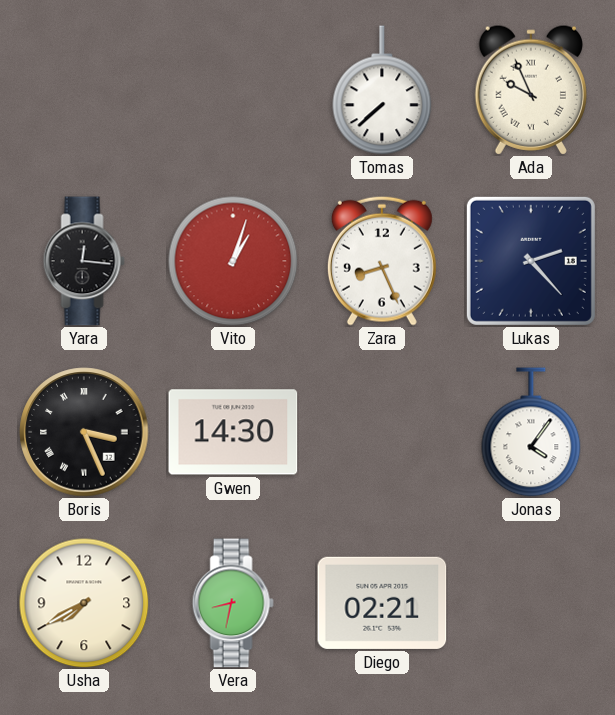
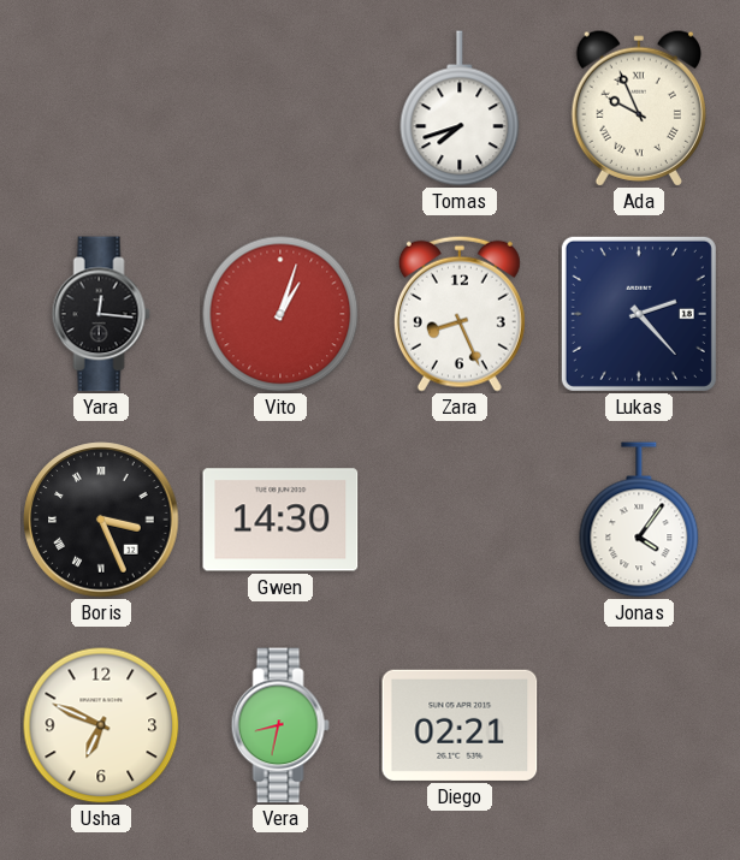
Tomas: 7:38 -> 7:42 (460, 108)
Usha: 7:40 -> 6:49 (101, 725)
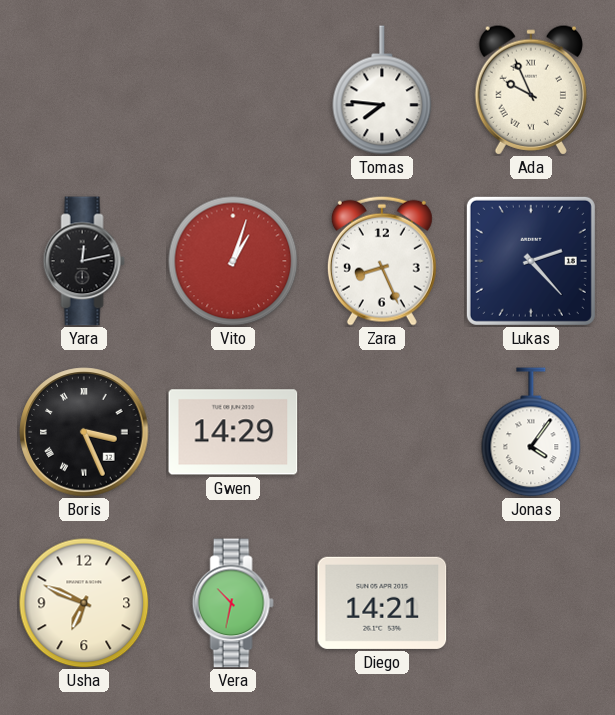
Tomas: 7:42 -> 7:46 (382, 90)
Yara: 12:16 -> 12:13 (84, 261)
Gwen: 14:30 -> 14:29 (233, 432)
Vera: 8:32 -> 10:32 (233, 603)
Diego: 02:21 -> 14:21 (382, 603)
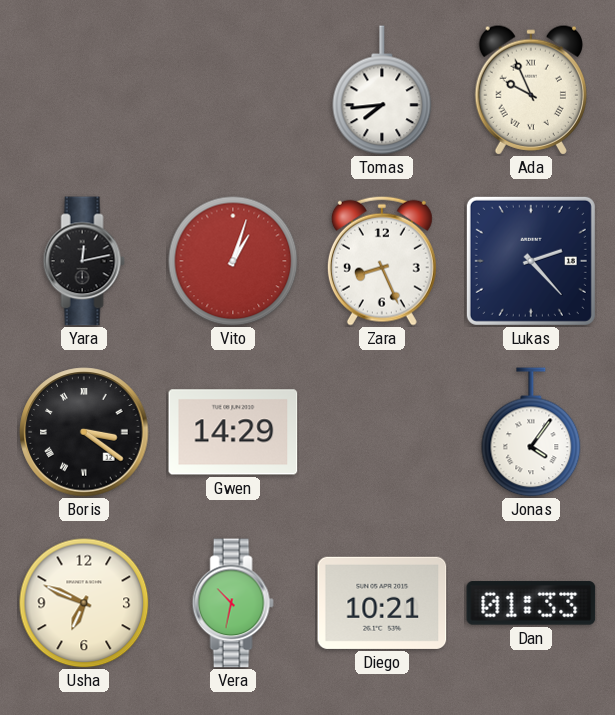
Tomas: 7:46 -> 7:44 (382, 90)
Boris: 3:26 -> 3:21 (84, 432)
Diego: 14:21 -> 10:21 (382, 603)
Dan: none -> 01:33 (531, 603)
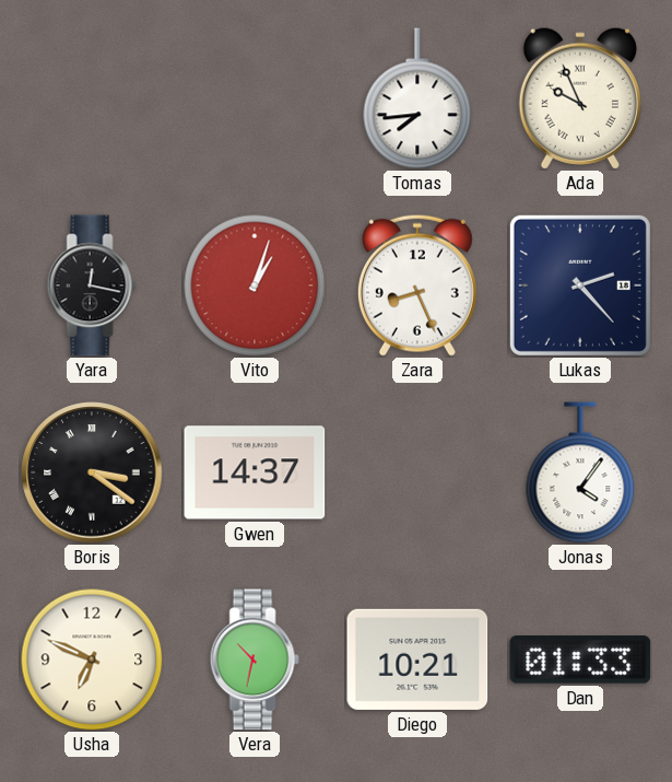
Yara: 12:13 -> 12:17 (92, 285)
Gwen: 14:29 -> 14:37 (255, 472)
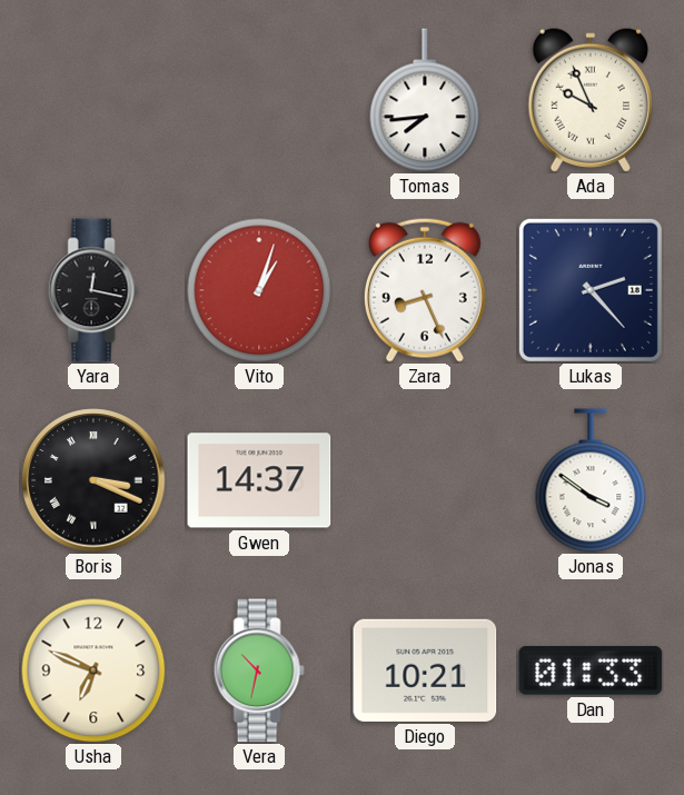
Boris: 3:21 -> 3:19 (93, 480)
Jonas: 4:06 -> 3:51 (591, 480)
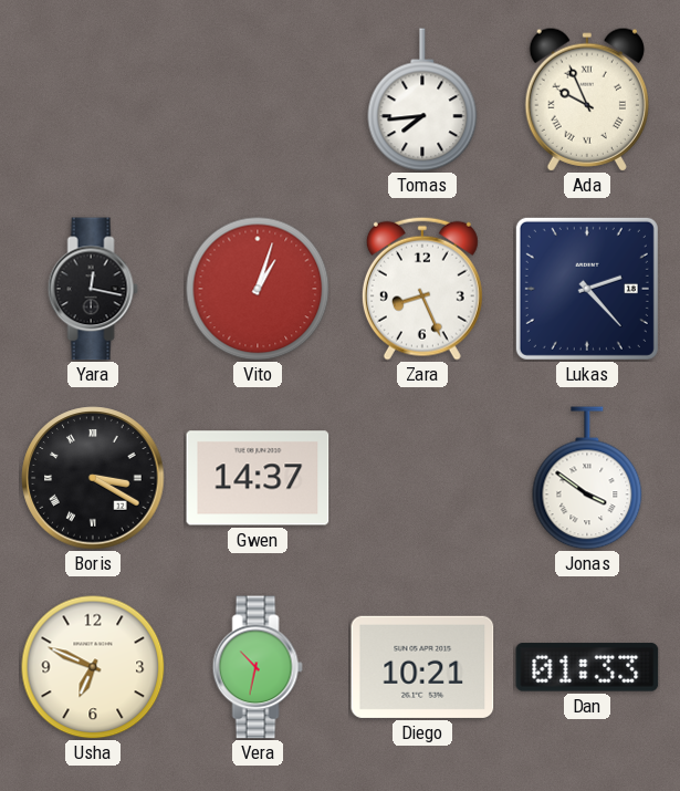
Boris: 3:19 -> 3:20 (93, 478)
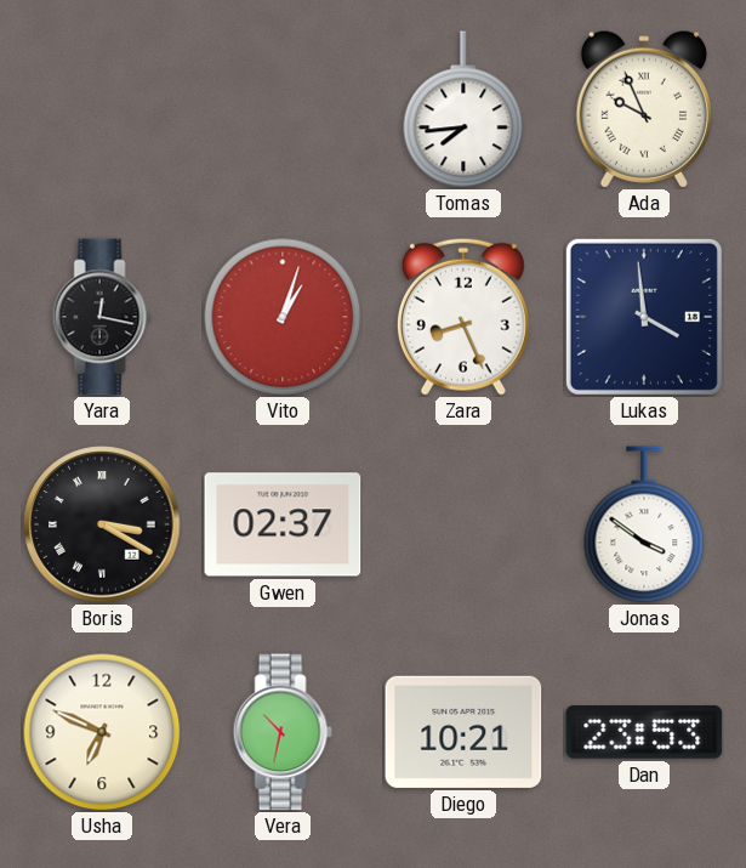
Lukas: 2:23 -> 3:59 (644, 317)
Gwen: 14:37 -> 02:37 (283, 524)
Dan: 01:33 -> 23:53 (644, 732)
